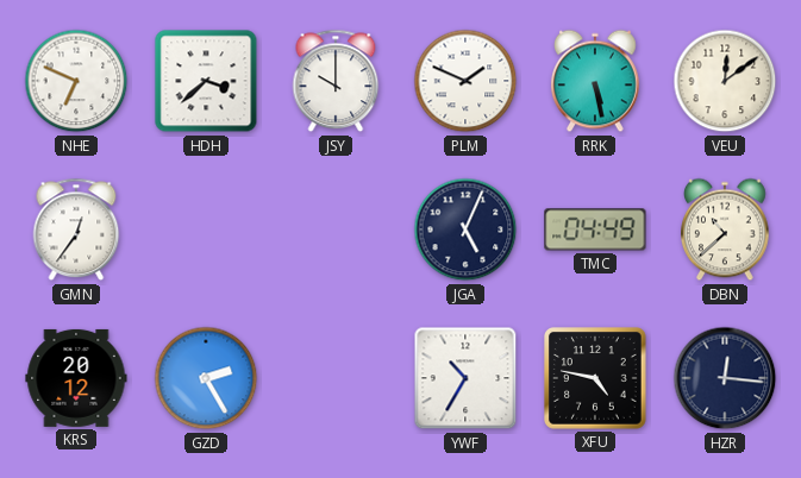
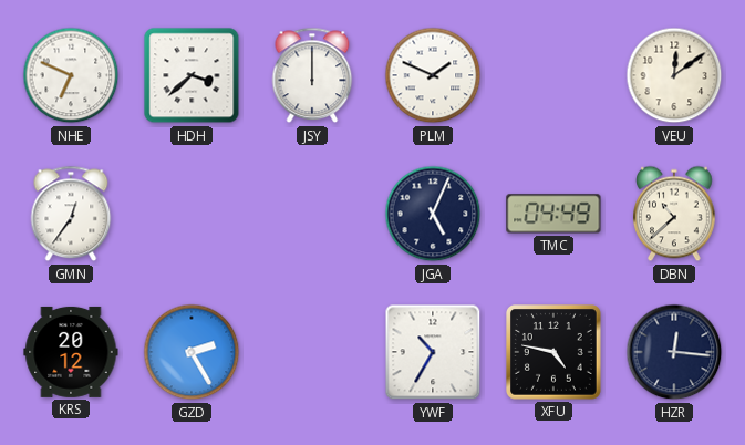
JSY: 10:00 -> 12:00 (312, 75)
RRK: 5:28 -> none (596, 81)
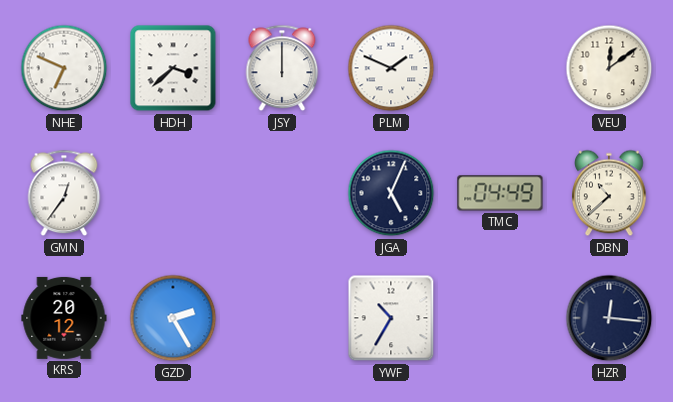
XFU: 4:47 -> none (555, 353)
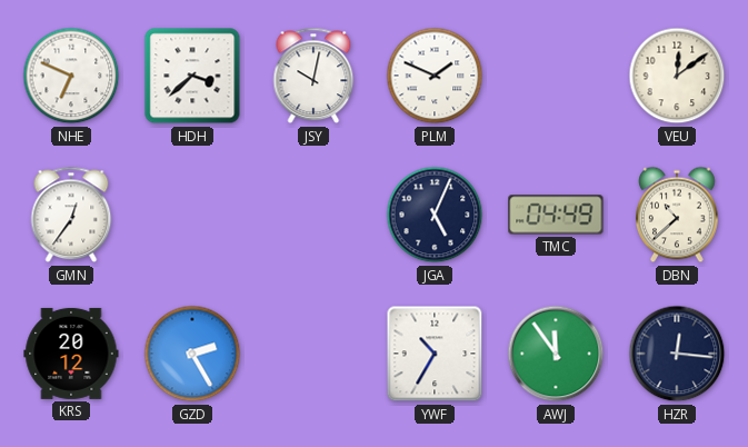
JSY: 12:00 -> 10:02 (313, 76)
AWJ: none -> 11:54 (556, 354)
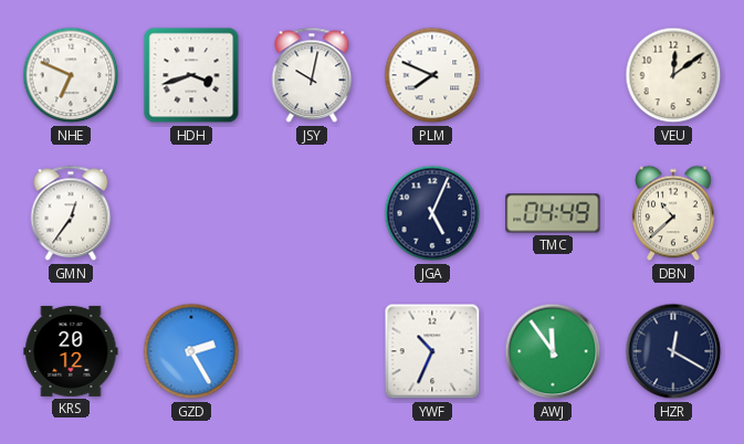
HDH: 3:38 -> 3:42 (191, 75)
PLM: 1:49 -> 7:49 (432, 75)
YWF: 10:35 -> 10:34 (432, 351)
HZR: 12:16 -> 12:20 (673, 351)
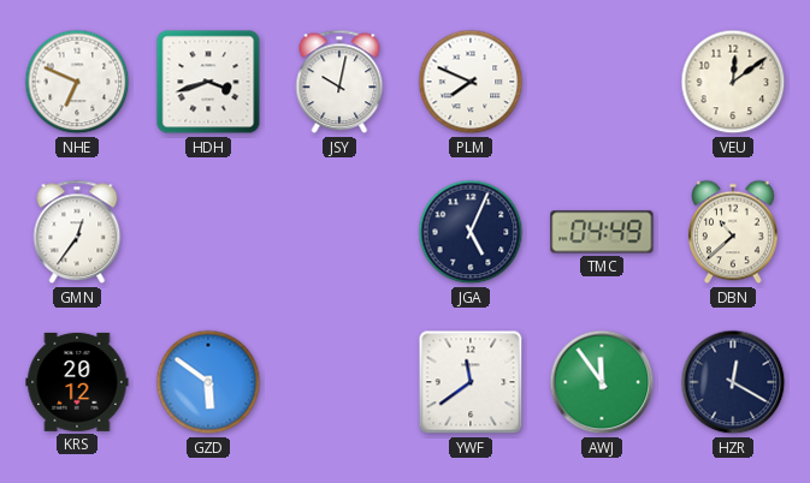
GZD: 2:25 -> 5:51 (208, 382)
YWF: 10:34 -> 11:39 (471, 382)
